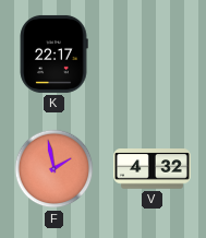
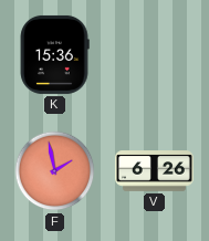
K: 22:17 -> 15:36 (54, 54)
V: 4:32 -> 6:26 (154, 171)
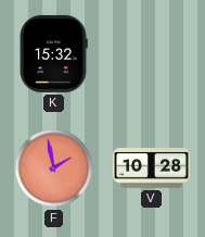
K: 15:36 -> 15:32 (53, 53)
V: 6:26 -> 10:28 (151, 169)
